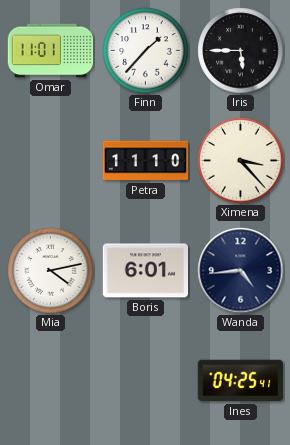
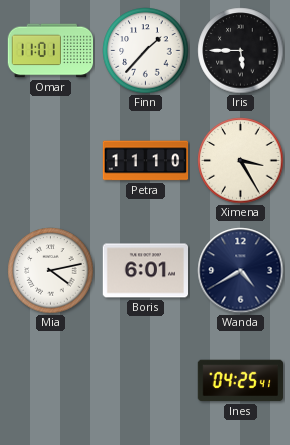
Ximena: 3:23 -> 3:25 (241, 161)
Wanda: 4:44 -> 4:40 (241, 271)
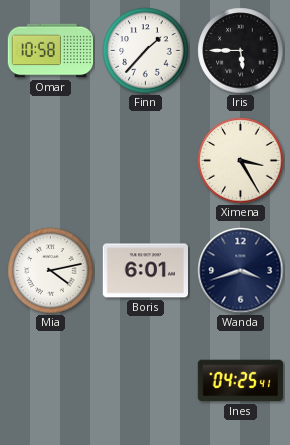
Omar: 11:01 -> 10:58 (51, 51)
Petra: 11:10 -> none (146, 161)
Wanda: 4:40 -> 3:42 (241, 271)
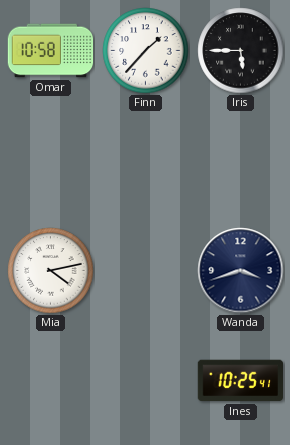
Ximena: 3:25 -> none (241, 161)
Boris: 6:01 -> none (146, 271)
Ines: 04:25 -> 10:25 (240, 381)
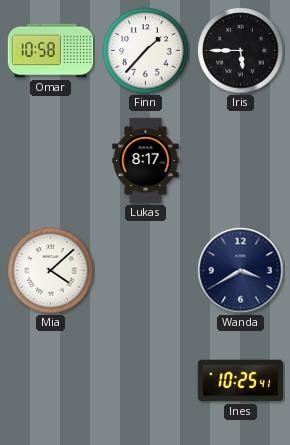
Lukas: none -> 8:17 (146, 161)
Mia: 4:13 -> 4:08 (51, 271)
Wanda: 3:42 -> 3:40 (241, 271)
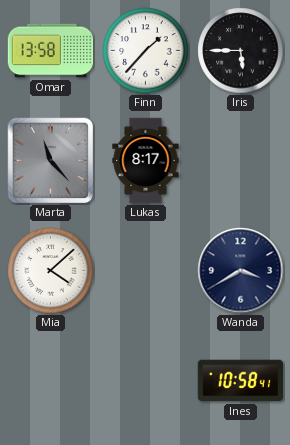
Omar: 10:58 -> 13:58 (51, 51)
Marta: none -> 11:23 (51, 161)
Ines: 10:25 -> 10:58 (240, 381)
